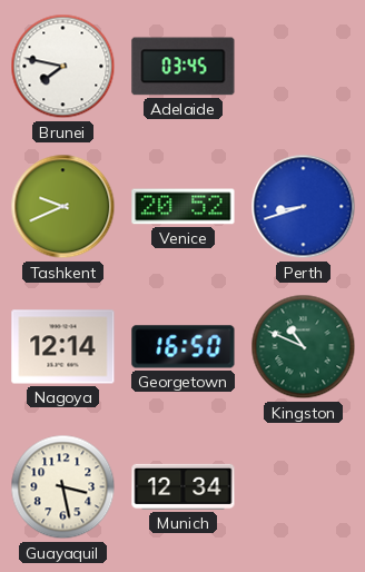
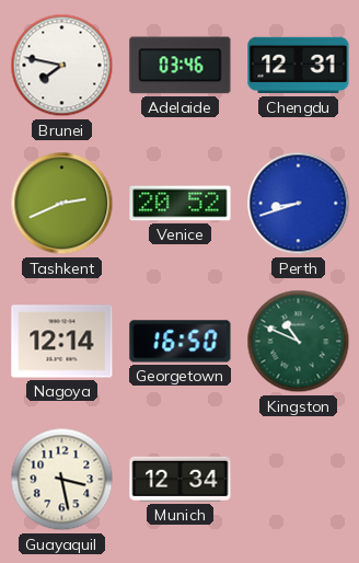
Adelaide: 03:45 -> 03:46 (181, 66)
Chengdu: none -> 12:31 (299, 66)
Tashkent: 9:41 -> 2:41 (62, 204)
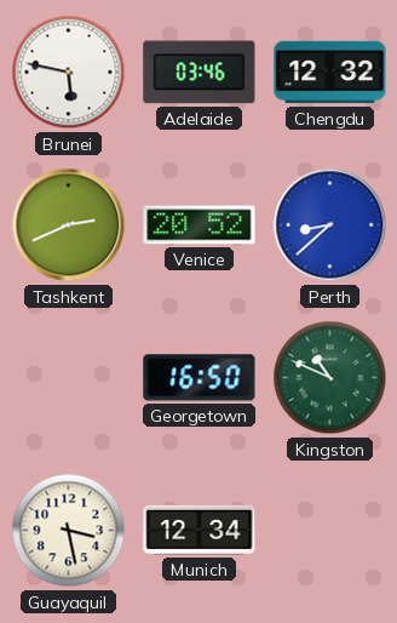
Brunei: 7:47 -> 5:47 (69, 73)
Chengdu: 12:31 -> 12:32 (330, 73)
Perth: 8:42 -> 8:38 (330, 225)
Nagoya: 12:14 -> none (62, 342)
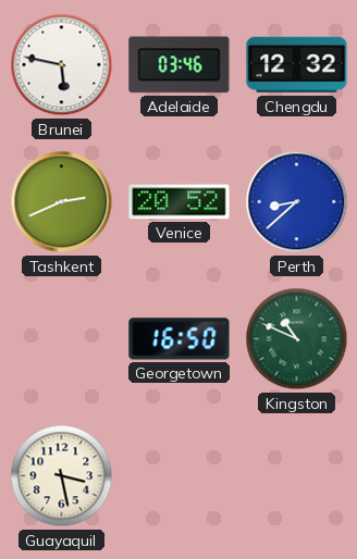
Munich: 12:34 -> none (200, 530)
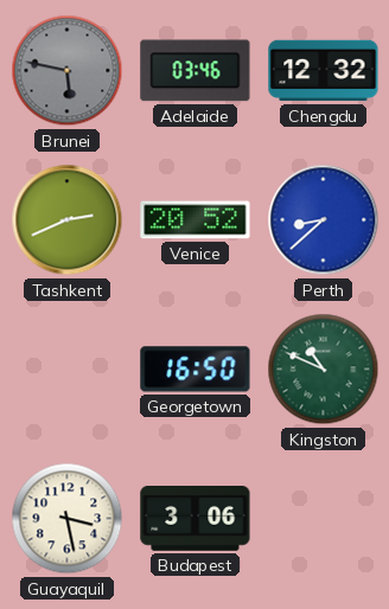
Brunei dial: white -> grey (68, 71)
Budapest: none -> 3:06 (196, 519)
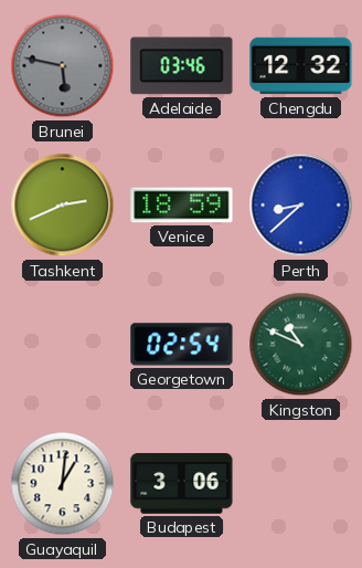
Venice: 20:52 -> 18:59 (182, 206)
Georgetown: 16:50 -> 02:54 (182, 345)
Guayaquil: 3:28 -> 1:01 (63, 484)
